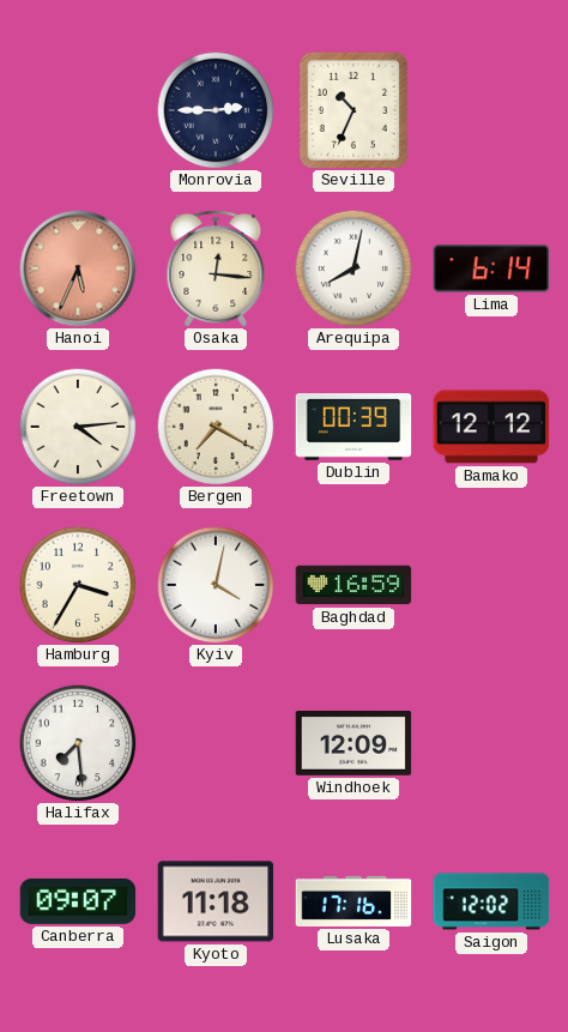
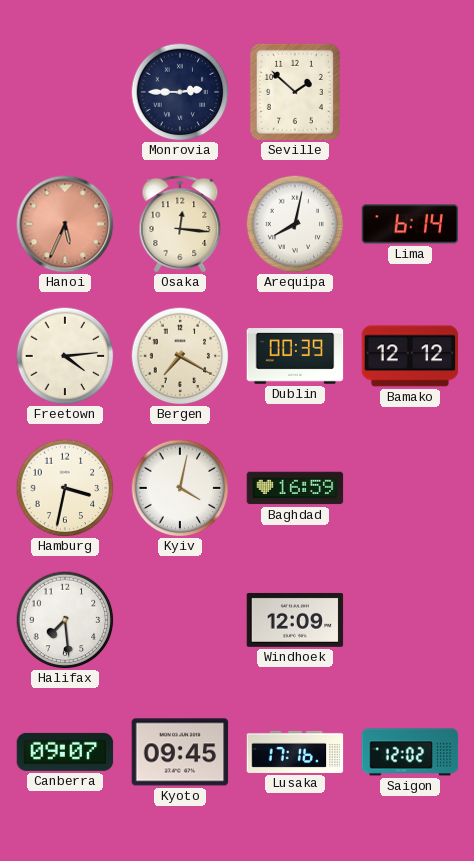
Seville: 10:34 -> 1:52 (295, 92)
Hamburg: 3:35 -> 3:32 (65, 488)
Kyoto: 11:18 -> 09:45 (180, 752)
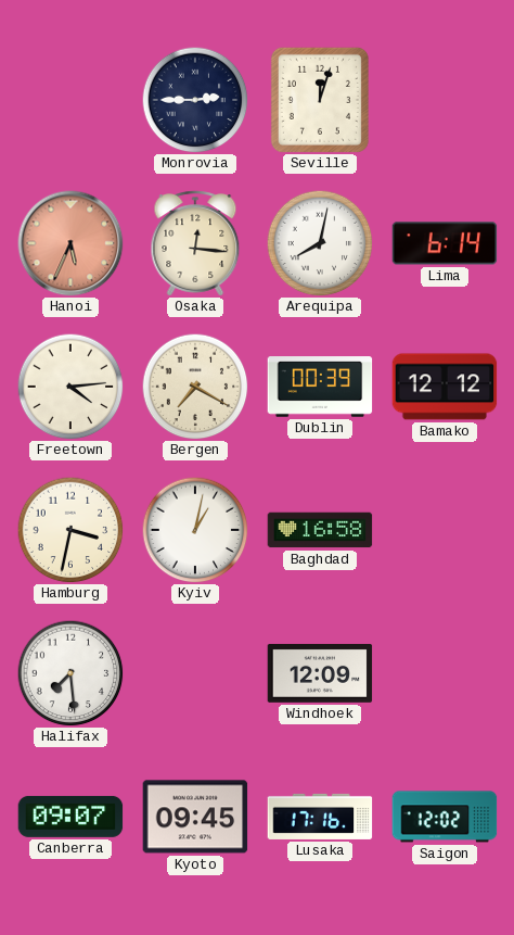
Seville: 1:52 -> 12:03 (320, 100)
Kyiv: 4:02 -> 1:02 (195, 530)
Baghdad: 16:59 -> 16:58 (320, 530)
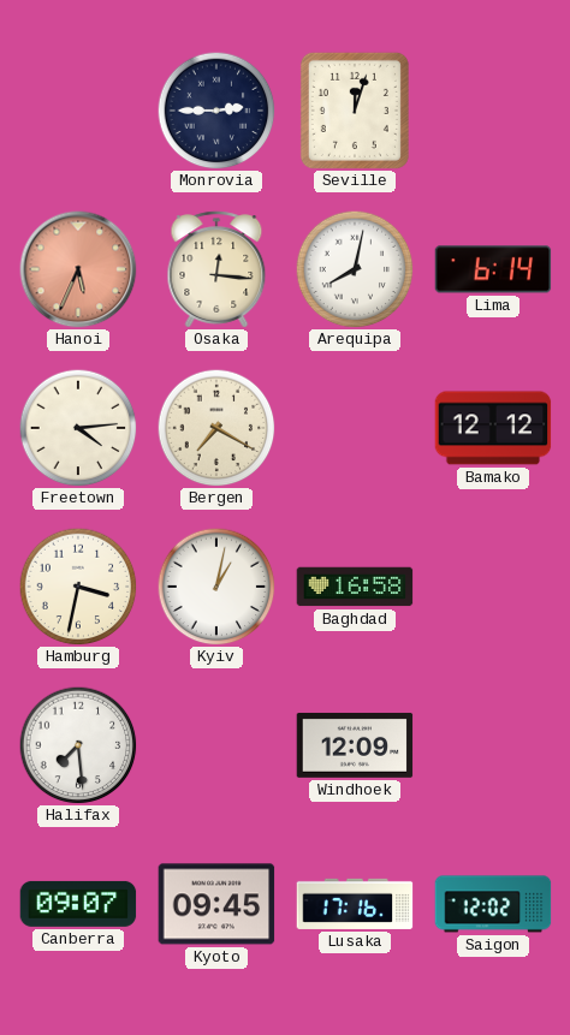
Dublin: 00:39 -> none (320, 387)
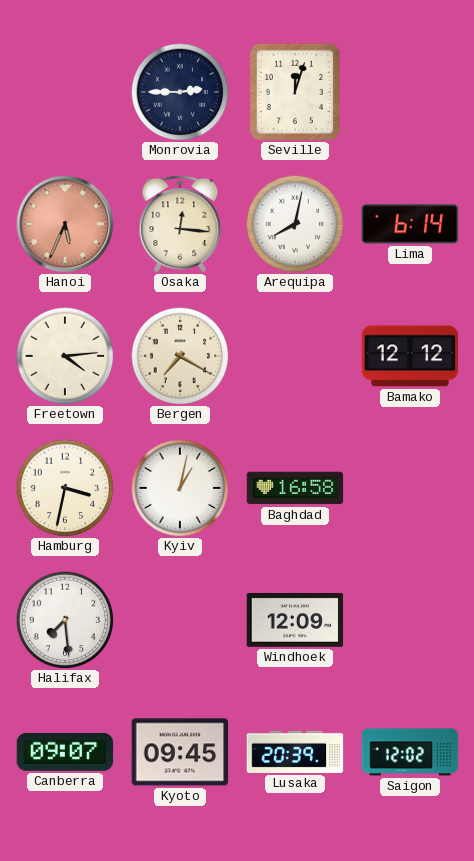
Lusaka: 17:16 -> 20:39 (295, 752)
